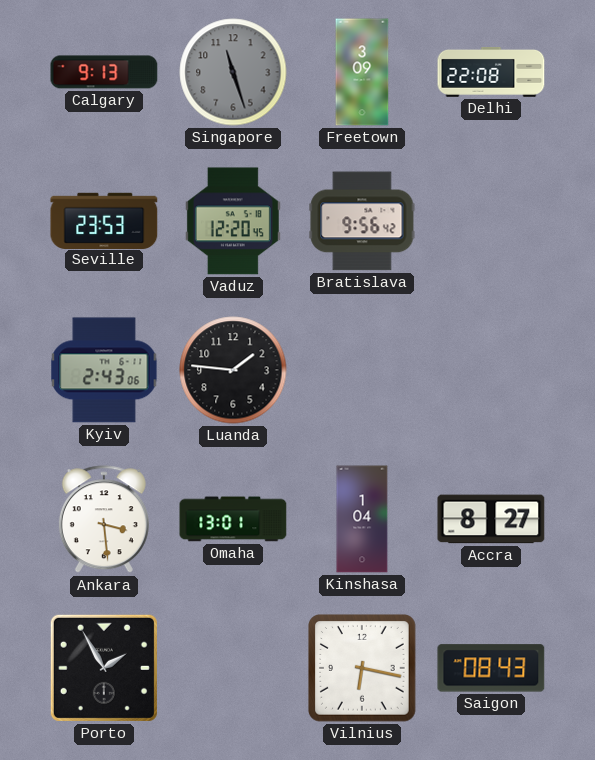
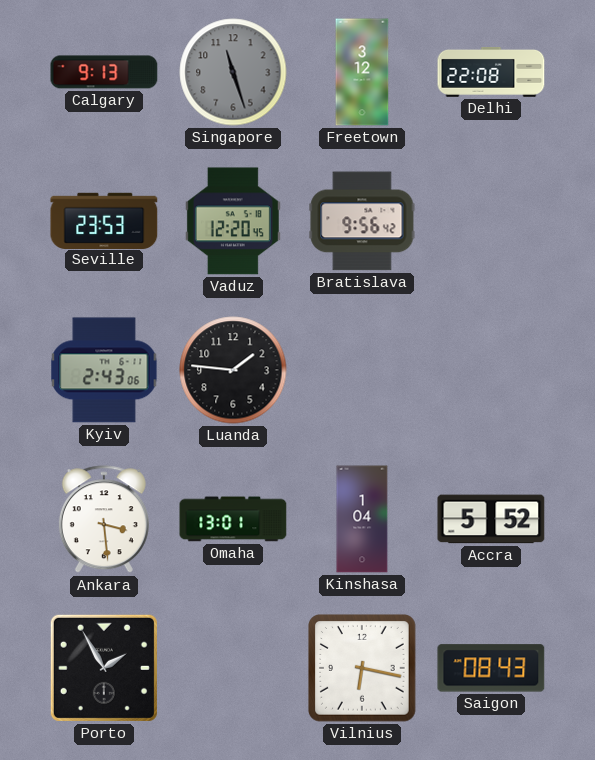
Freetown: 3:09 -> 3:12 (362, 72)
Accra: 8:27 -> 5:52 (491, 519)
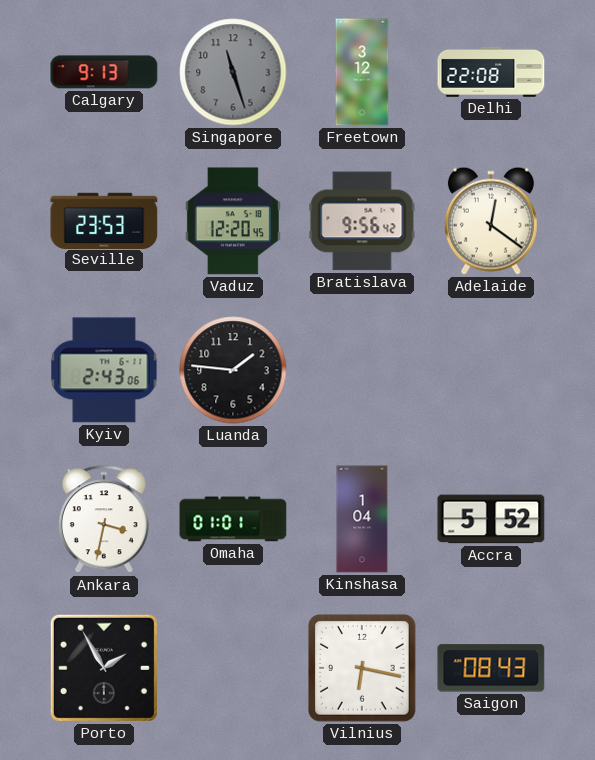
Adelaide: none -> 12:21 (491, 221)
Ankara: 3:29 -> 3:32 (104, 520)
Omaha: 13:01 -> 01:01 (233, 519)
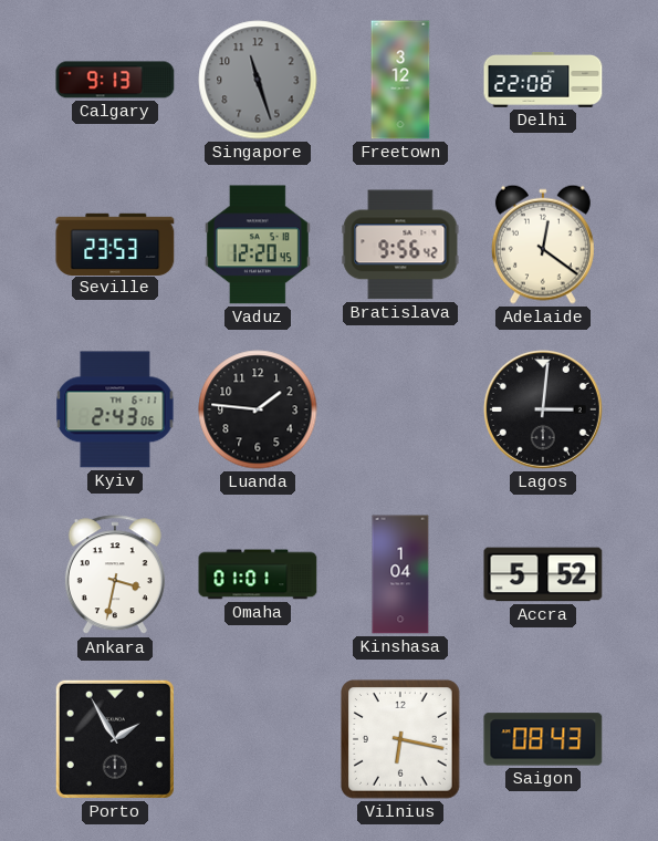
Lagos: none -> 3:01 (543, 409)
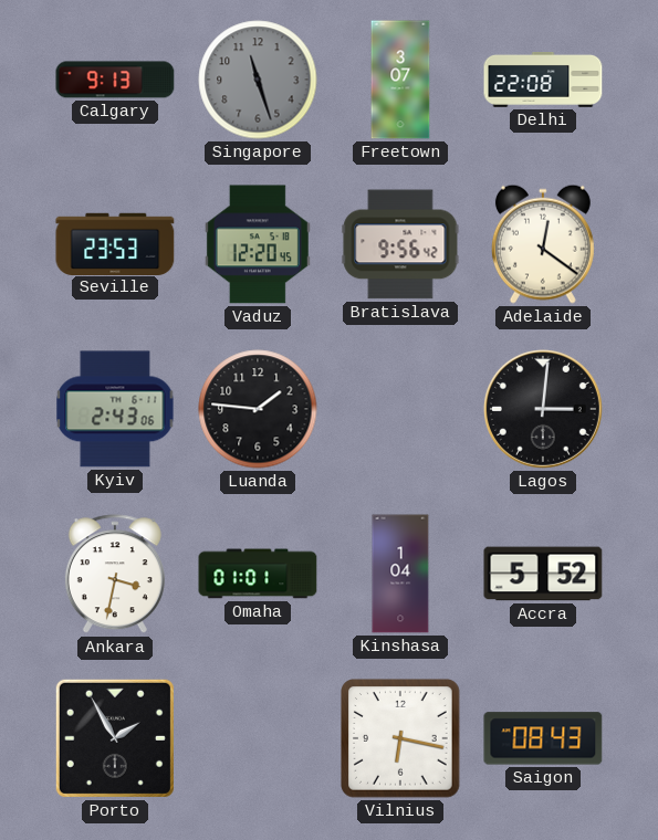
Freetown: 3:12 -> 3:07 (400, 80)
